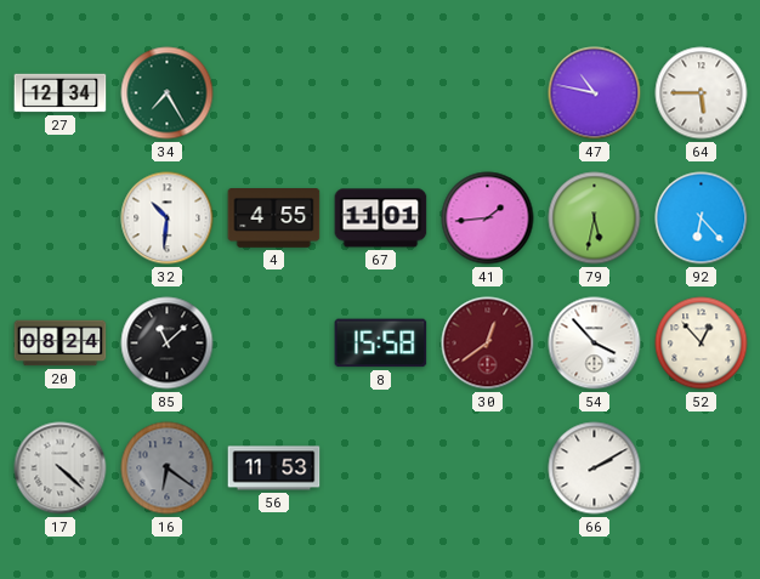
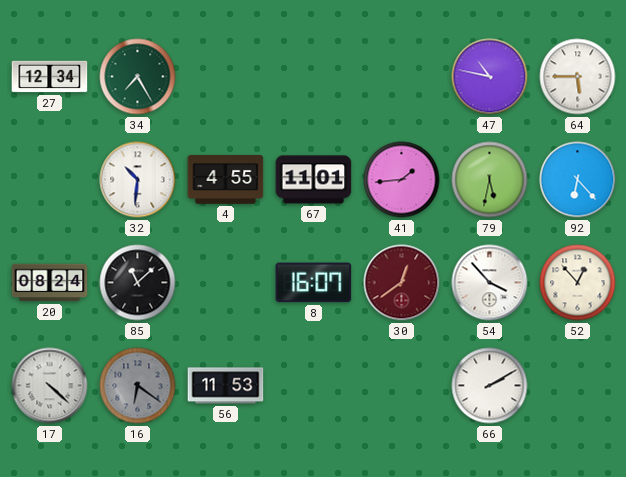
8: 15:58 -> 16:07 (314, 283)
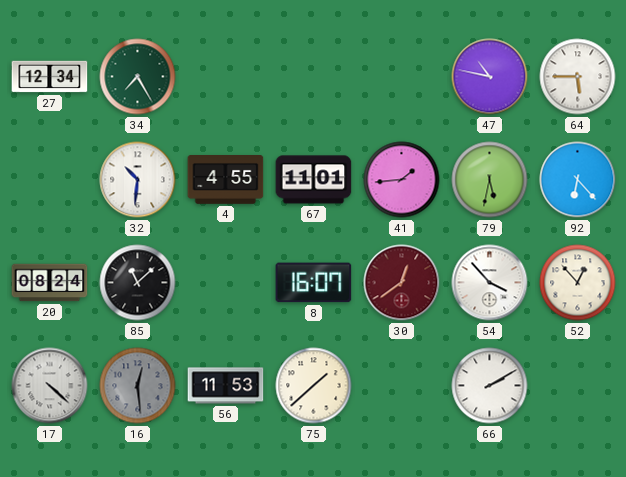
16: 6:21 -> 12:29 (138, 386)
75: none -> 1:38 (314, 386)
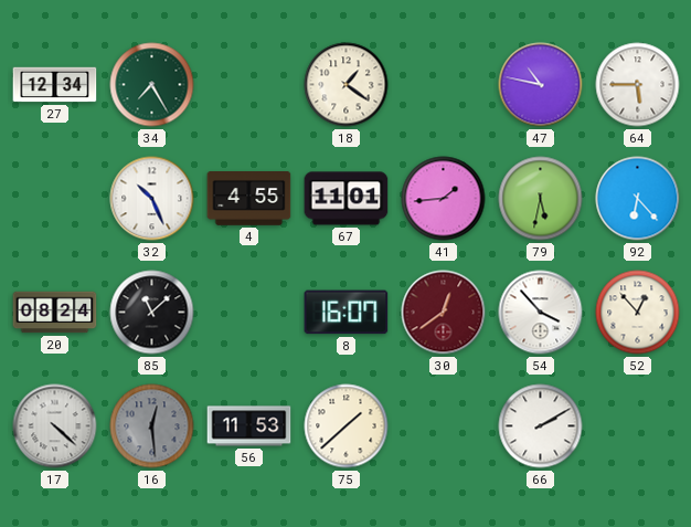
18: none -> 1:21 (347, 85)
32: 10:31 -> 10:26 (152, 199)
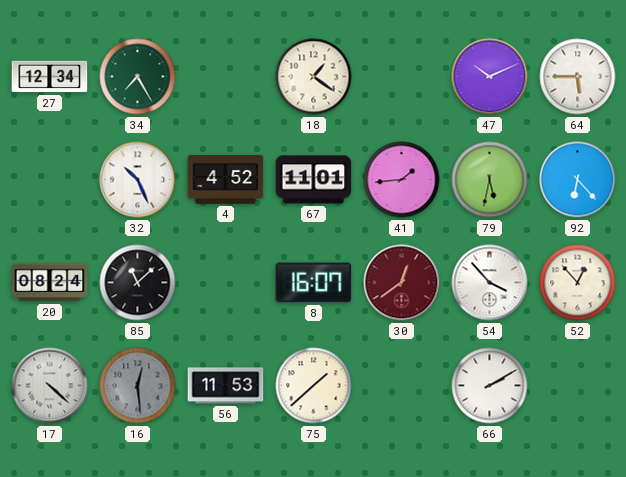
47: 10:47 -> 10:11 (490, 77)
4: 4:55 -> 4:52 (226, 180)
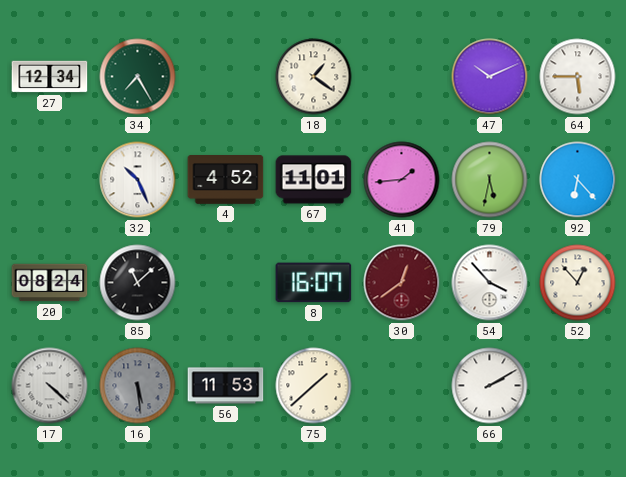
16: 12:29 -> 5:29 (138, 386)
